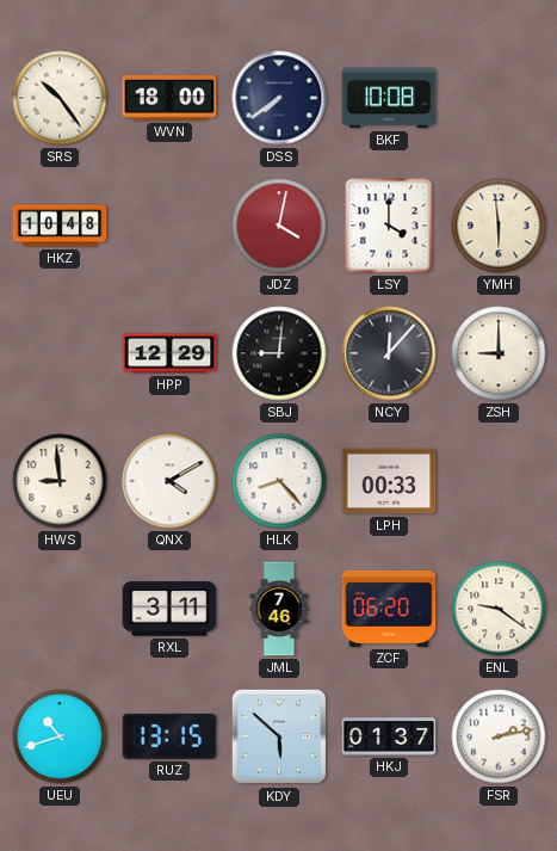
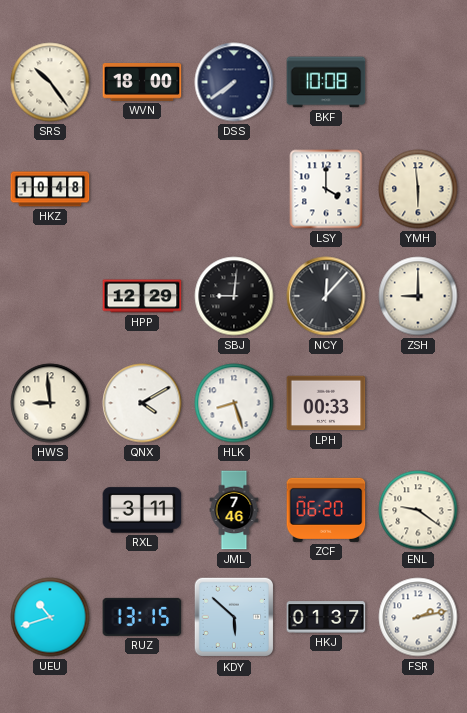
JDZ: 4:02 -> none (279, 226)
HLK: 8:23 -> 8:27 (234, 403)
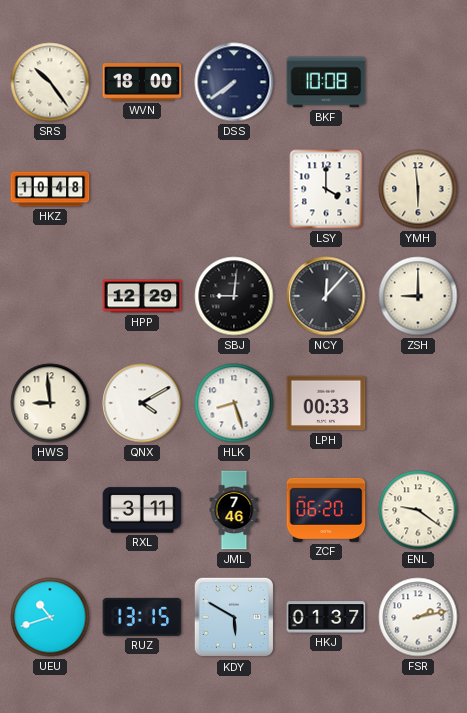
KDY: 5:52 -> 5:50 (234, 617)
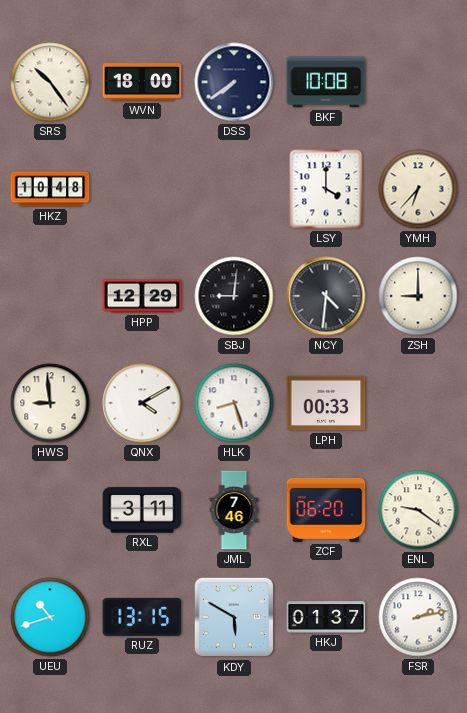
YMH: 5:59 -> 6:37 (418, 189)
NCY: 12:07 -> 4:31 (326, 296)
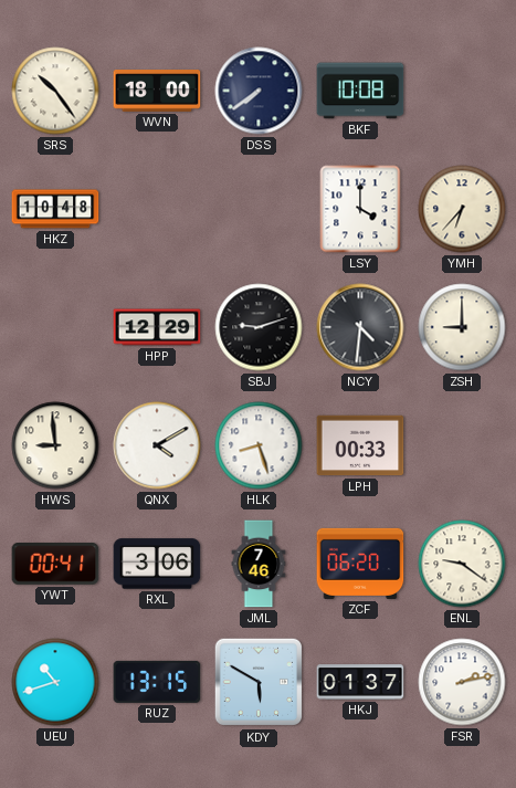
SBJ: 9:01 -> 9:12 (259, 327)
YWT: none -> 00:41 (55, 564)
RXL: 3:11 -> 3:06 (157, 564)
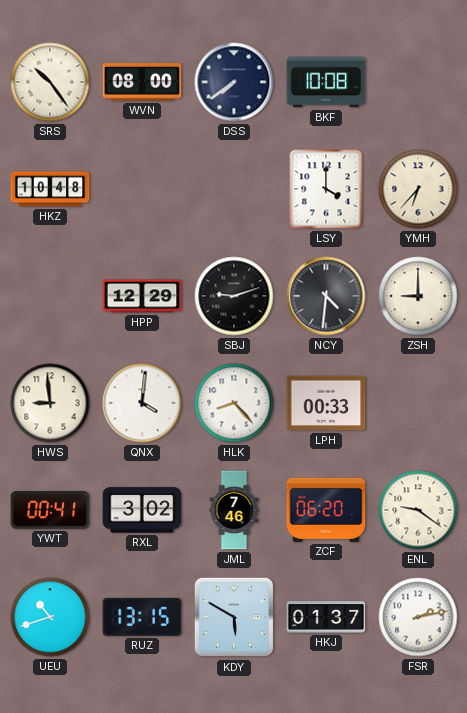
WVN: 18:00 -> 08:00 (142, 83)
QNX: 4:10 -> 4:01 (142, 403)
HLK: 8:27 -> 8:23 (234, 403)
RXL: 3:06 -> 3:02 (142, 510)
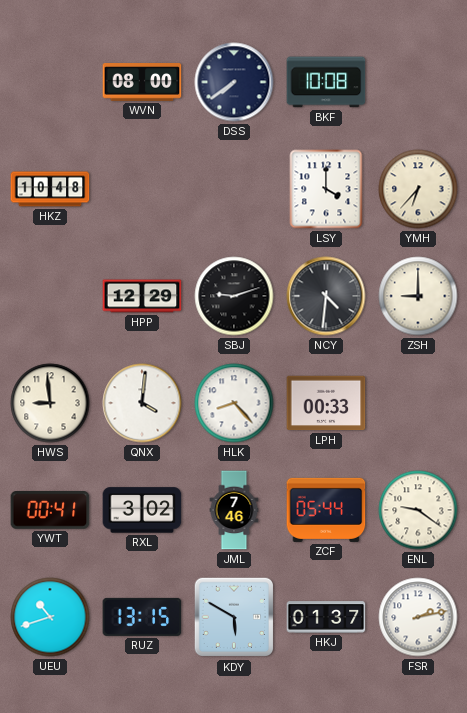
SRS: 10:24 -> none (50, 82)
ZCF: 06:20 -> 05:44 (326, 510)
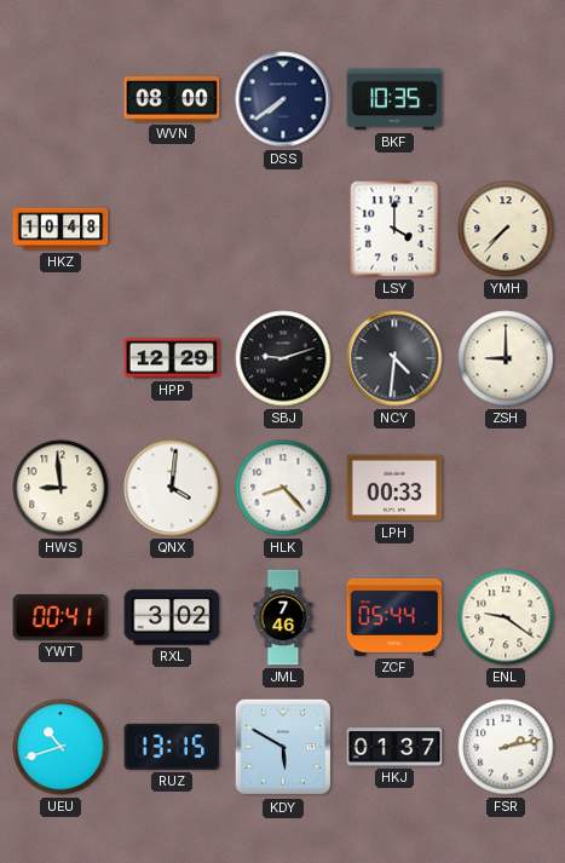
BKF: 10:08 -> 10:35 (394, 99)
YMH: 6:37 -> 7:37 (506, 229)
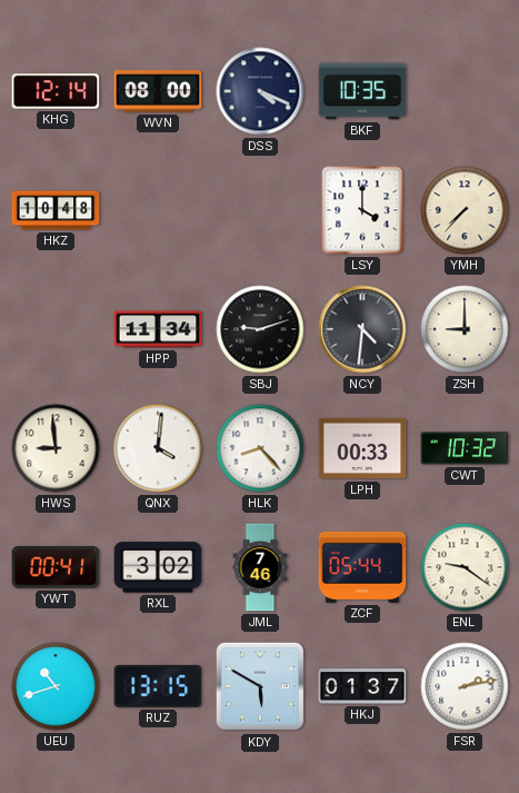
KHG: none -> 12:14 (56, 91)
DSS: 7:39 -> 4:19 (260, 91)
HPP: 12:29 -> 11:34 (158, 329)
CWT: none -> 10:32 (465, 448)
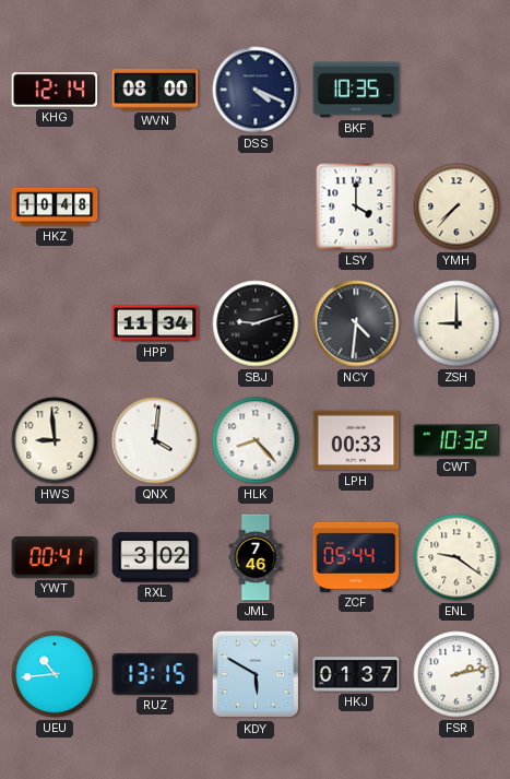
UEU: 10:42 -> 10:44 (55, 674)
